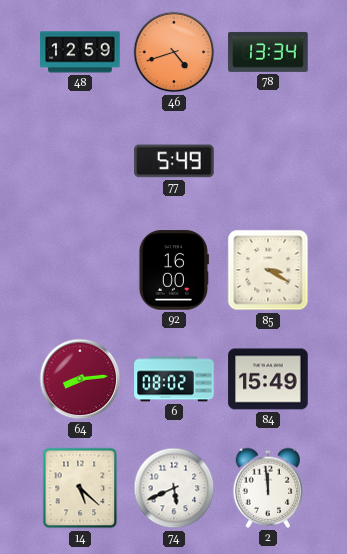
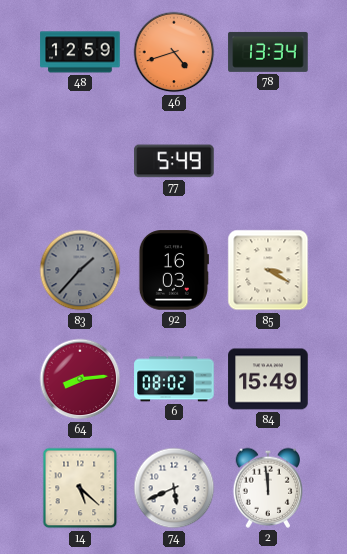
83: none -> 1:37 (80, 270)
92: 16:00 -> 16:03 (173, 270)
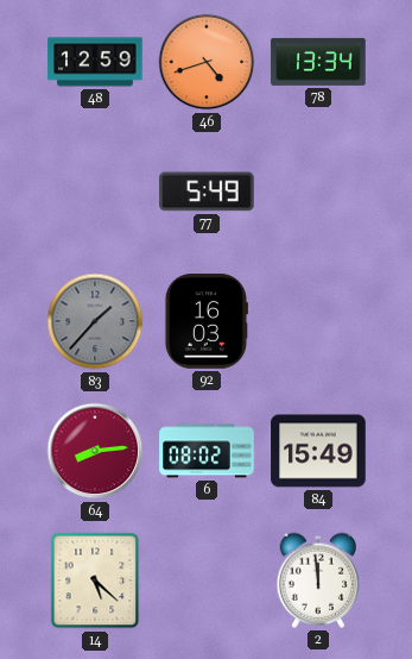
85: 3:20 -> none (268, 270)
74: 5:41 -> none (174, 488)
